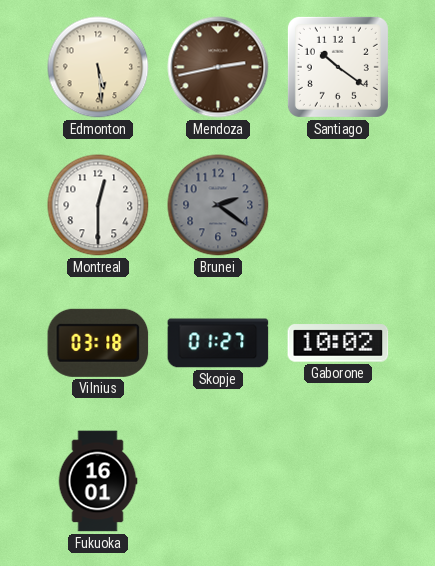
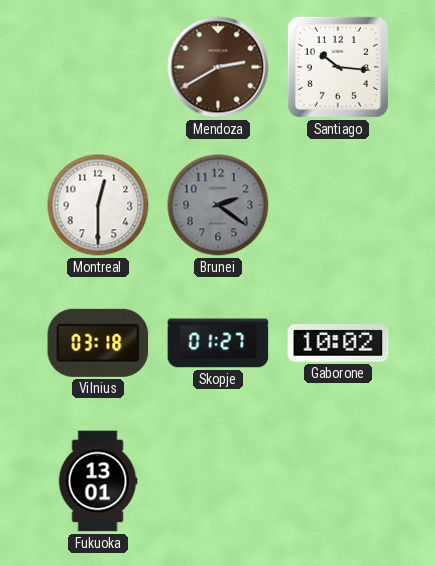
Edmonton: 5:29 -> none (98, 67)
Mendoza: 2:43 -> 2:40 (218, 67)
Santiago: 10:21 -> 10:16 (338, 67)
Fukuoka: 16:01 -> 13:01 (98, 481)
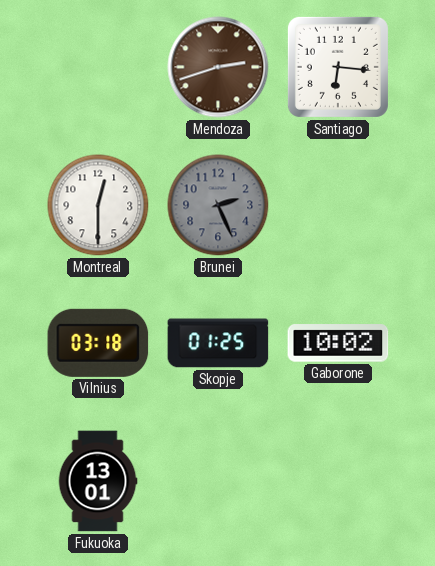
Mendoza: 2:40 -> 2:42 (218, 67)
Santiago: 10:16 -> 6:16 (338, 67)
Brunei: 2:21 -> 2:26 (218, 205)
Skopje: 01:27 -> 01:25 (218, 343)
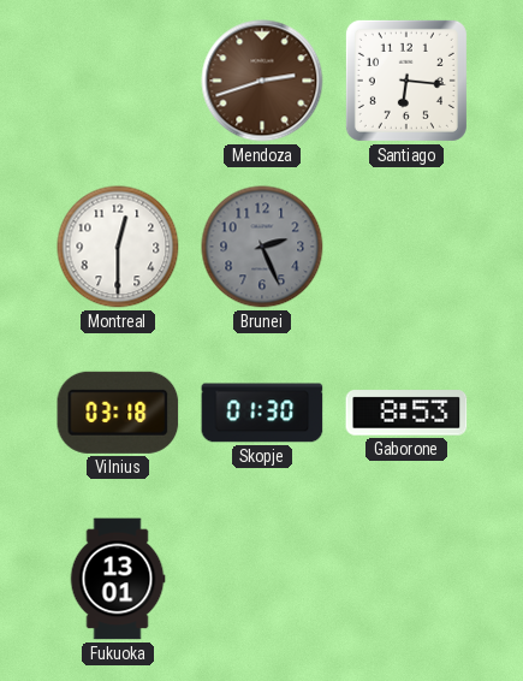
Skopje: 01:25 -> 01:30 (262, 413)
Gaborone: 10:02 -> 8:53 (406, 413)
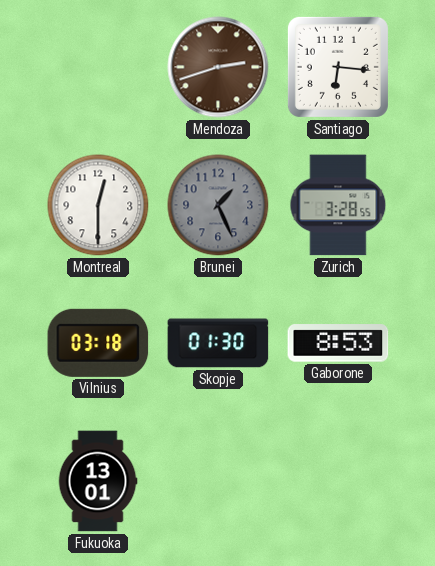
Brunei: 2:26 -> 1:26 (218, 205)
Zurich: none -> 3:28 (338, 205)
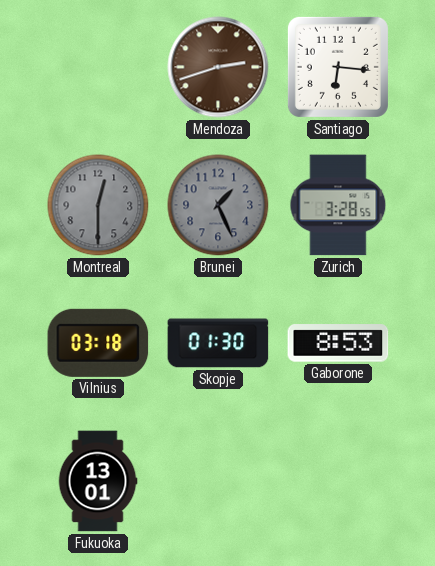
Montreal dial: white -> grey (98, 205)
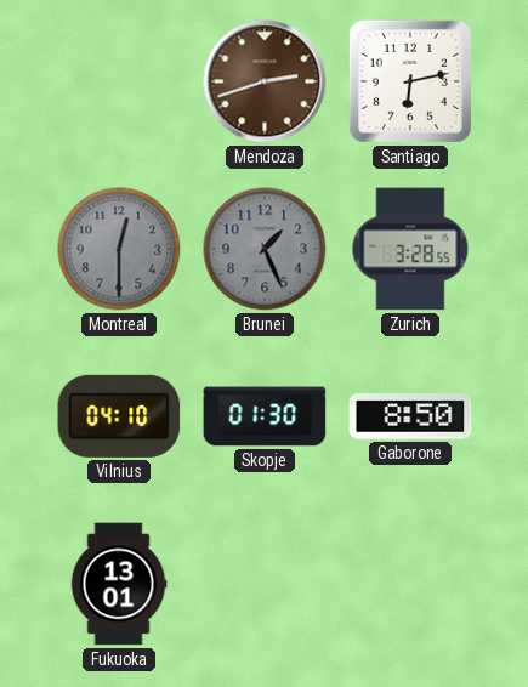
Santiago: 6:16 -> 6:13 (410, 81)
Vilnius: 03:18 -> 04:10 (119, 416)
Gaborone: 8:53 -> 8:50 (410, 416)
